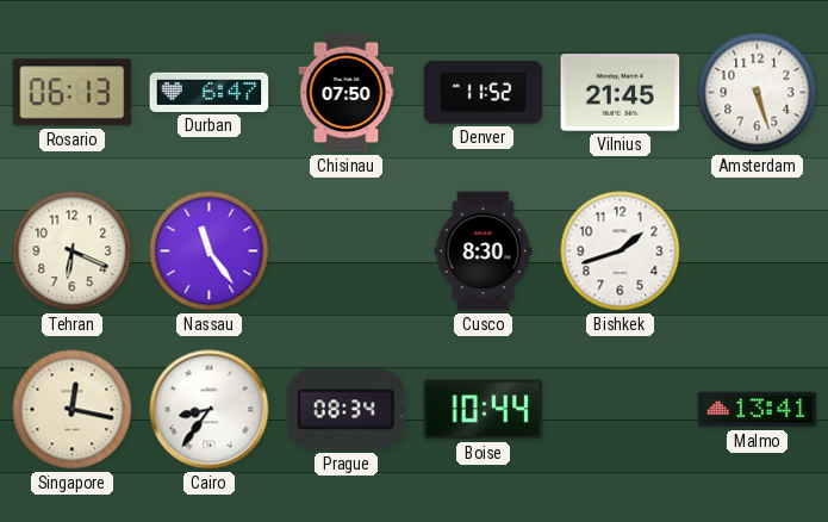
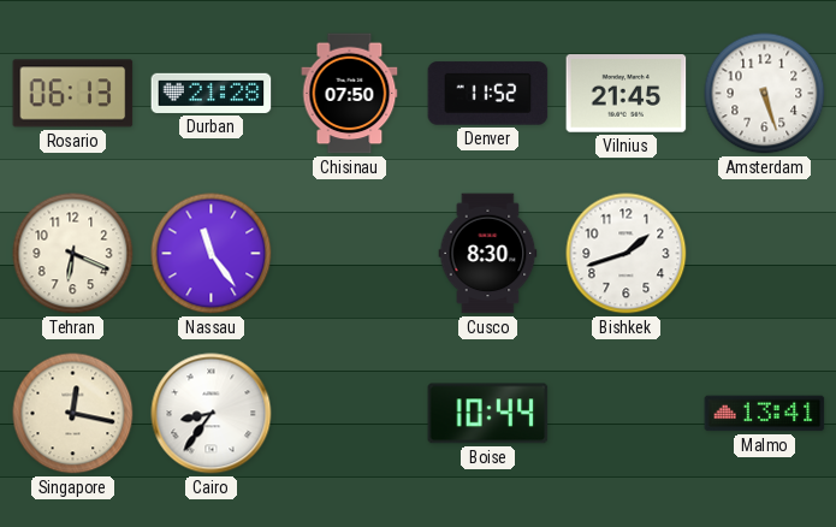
Durban: 6:47 -> 21:28 (212, 93)
Prague: 08:34 -> none (347, 410)
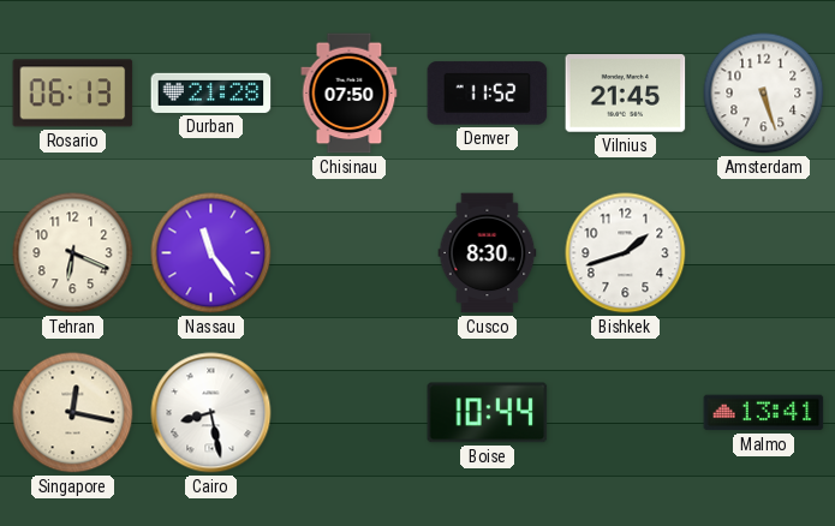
Cairo: 8:36 -> 8:28 (211, 413)
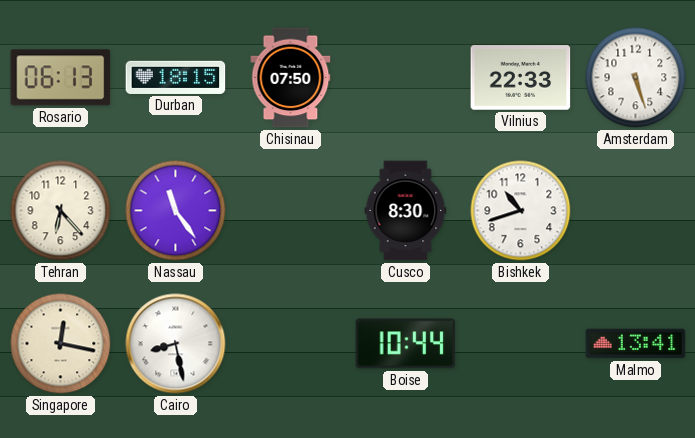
Durban: 21:28 -> 18:15 (176, 77)
Denver: 11:52 -> none (488, 94)
Vilnius: 21:45 -> 22:33 (521, 78)
Tehran: 6:19 -> 6:23 (61, 211)
Bishkek: 1:42 -> 10:42 (521, 211)
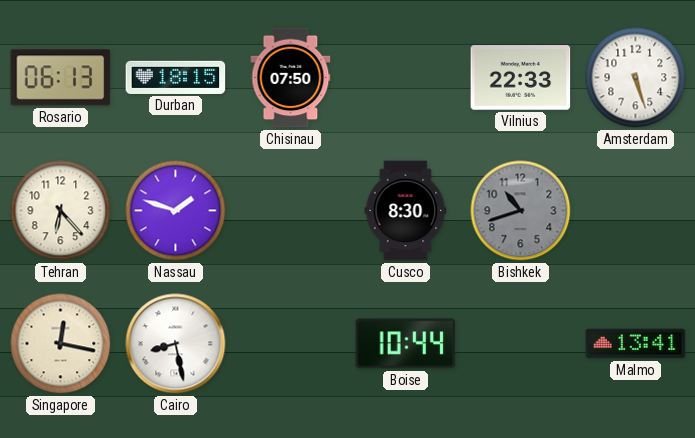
Nassau: 11:24 -> 1:48 (176, 211)
Bishkek dial: white -> grey (521, 211)
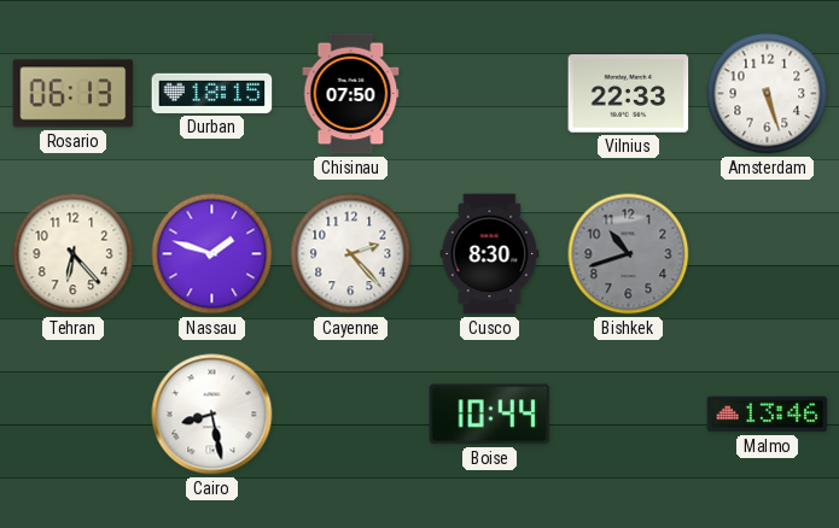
Cayenne: none -> 2:23 (351, 254)
Singapore: 12:17 -> none (61, 344)
Malmo: 13:41 -> 13:46 (768, 415)
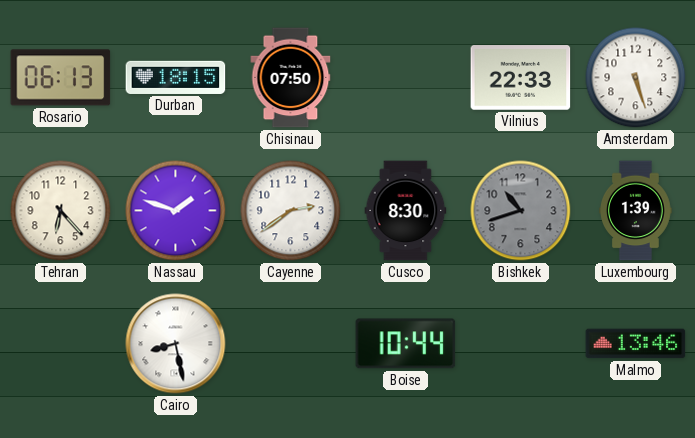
Cayenne: 2:23 -> 2:39 (291, 211)
Luxembourg: none -> 1:39 (636, 211)
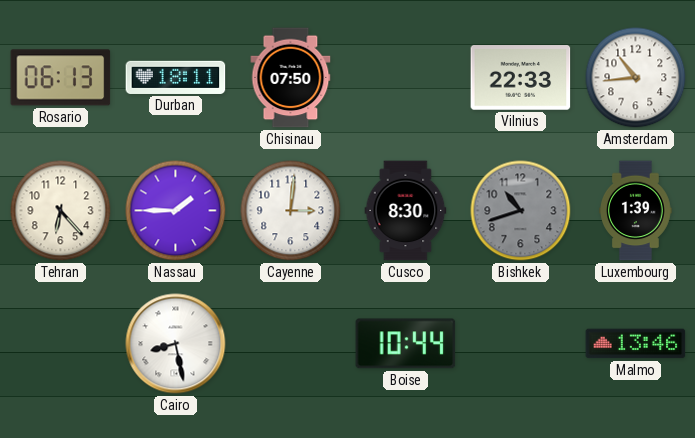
Durban: 18:15 -> 18:11 (176, 77)
Amsterdam: 5:27 -> 10:44 (636, 78)
Nassau: 1:48 -> 1:45 (176, 211)
Cayenne: 2:39 -> 3:01 (291, 211)
